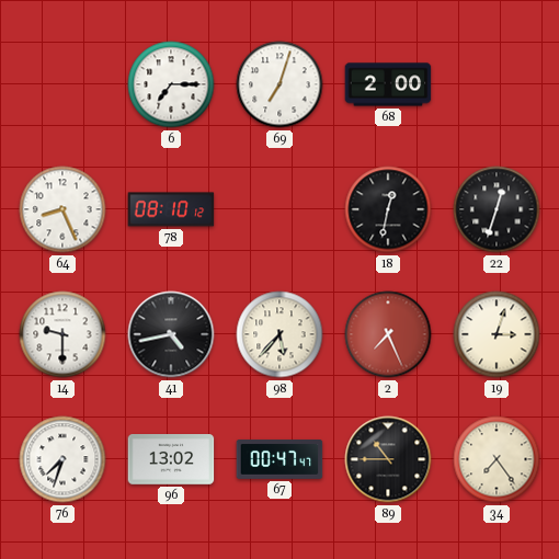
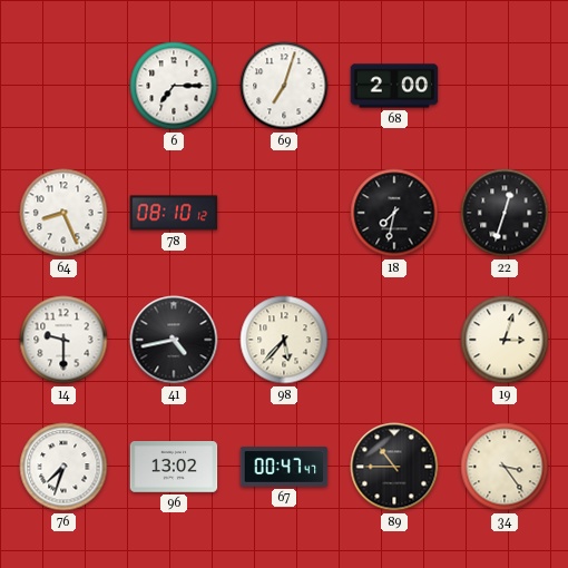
18: 12:32 -> 7:32 (394, 213)
2: 7:26 -> none (388, 334)
34: 7:24 -> 3:24 (505, 467)
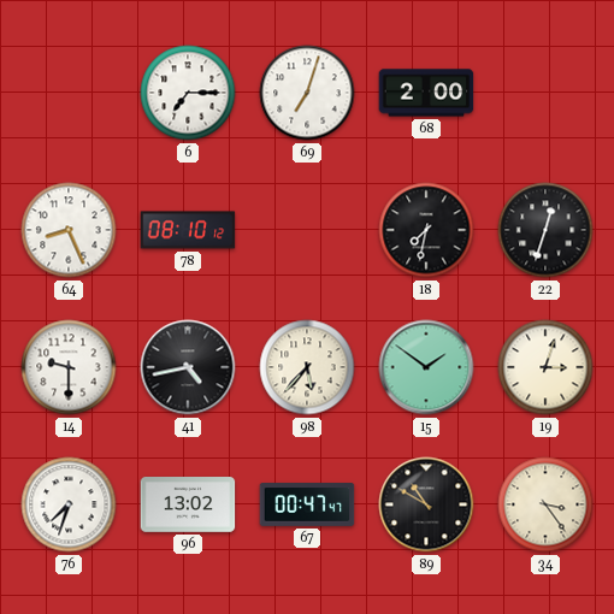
15: none -> 1:51 (426, 367)
89: 10:45 -> 10:50 (426, 504)
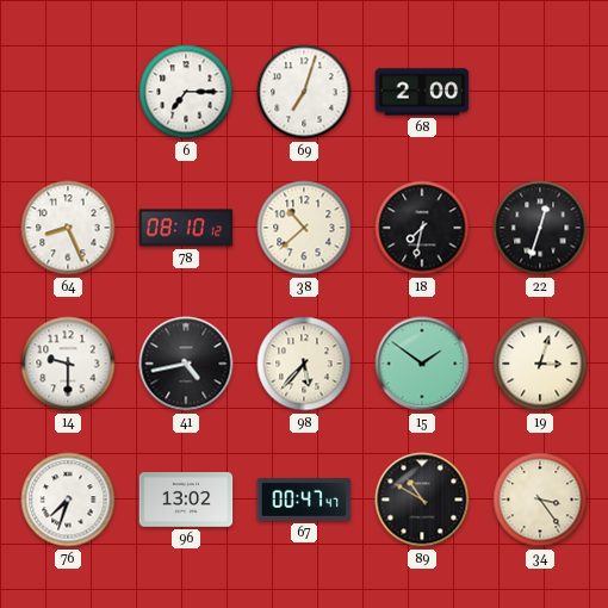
38: none -> 10:38 (304, 228)
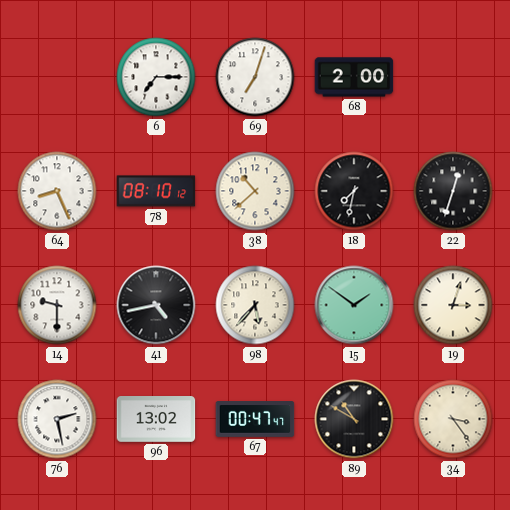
76: 7:33 -> 2:28 (57, 419)
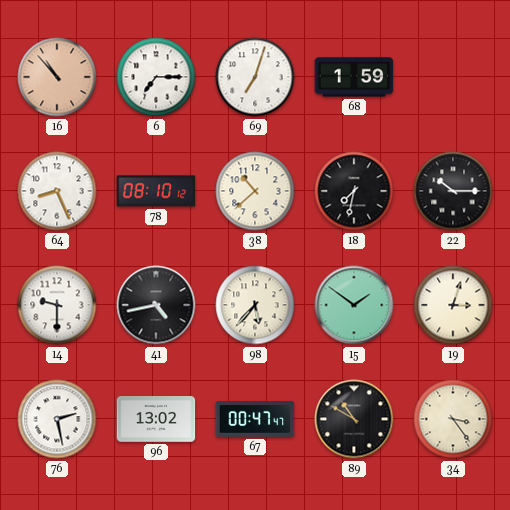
16: none -> 10:53 (57, 77)
68: 2:00 -> 1:59 (354, 77)
22: 12:33 -> 10:15 (453, 191)
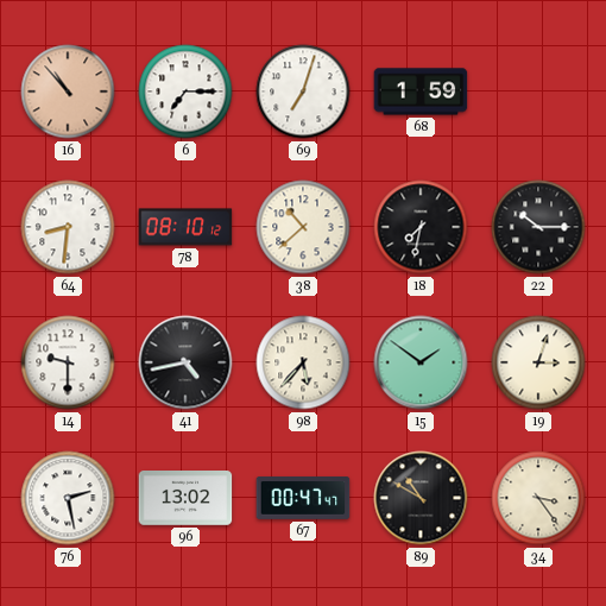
64: 8:26 -> 8:31 (68, 227)
